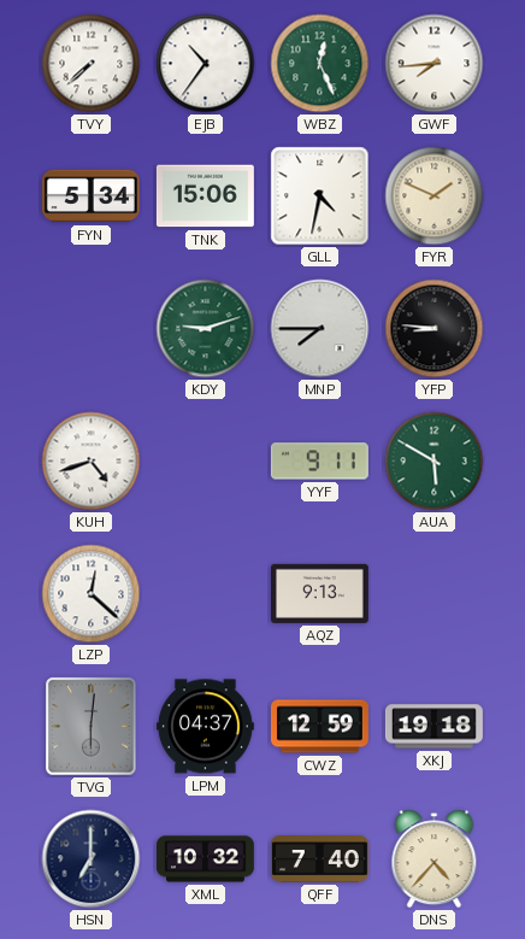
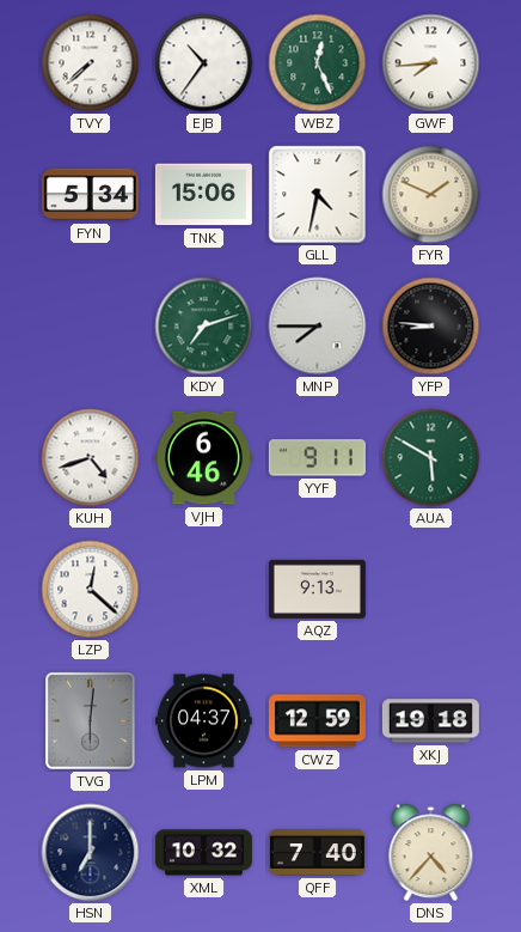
KDY: 9:12 -> 7:12 (204, 327)
VJH: none -> 6:46 (203, 458)
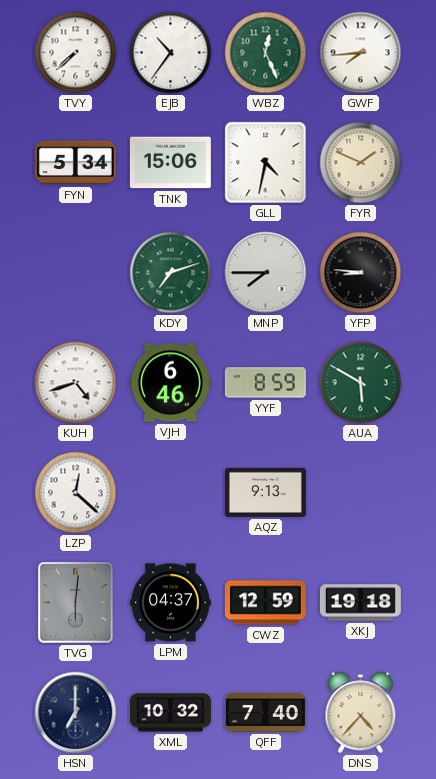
YYF: 9:11 -> 8:59 (265, 383)
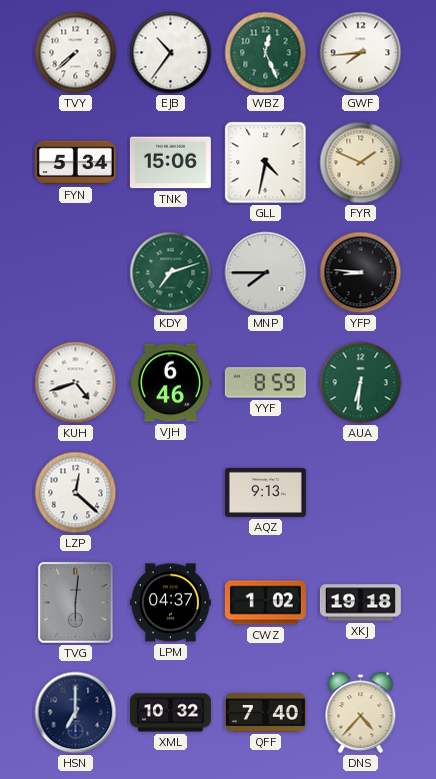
AUA: 5:50 -> 6:31 (361, 383)
CWZ: 12:59 -> 1:02 (265, 603)
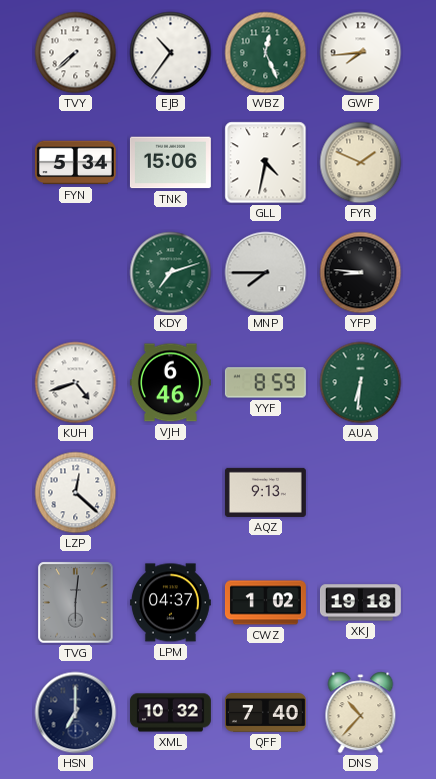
DNS: 4:37 -> 10:37 (361, 713)
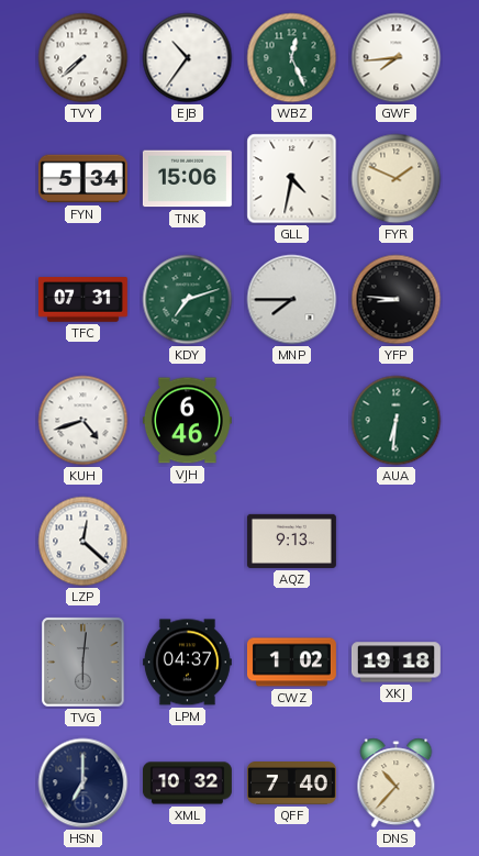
TFC: none -> 07:31 (82, 300)
YYF: 8:59 -> none (265, 383)
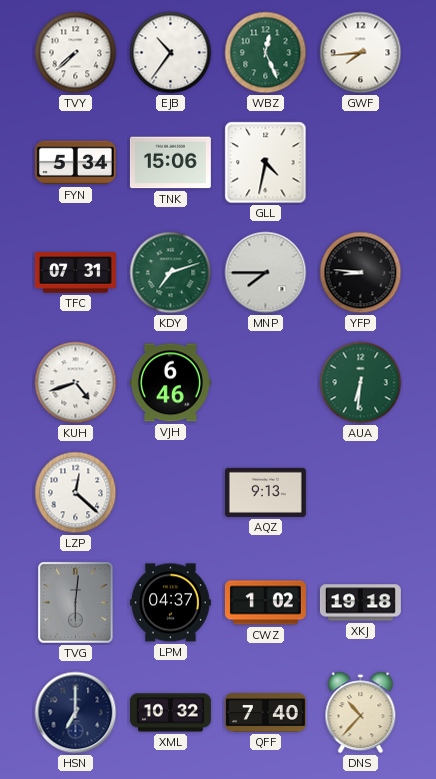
FYR: 1:49 -> none (397, 179)
